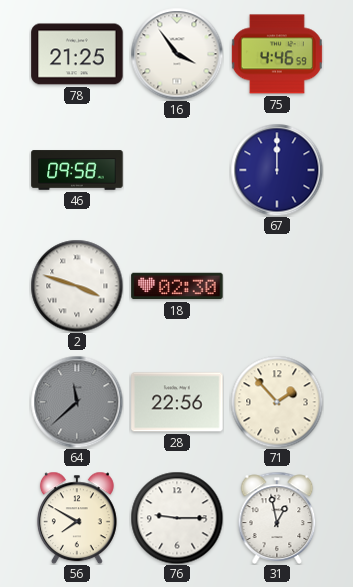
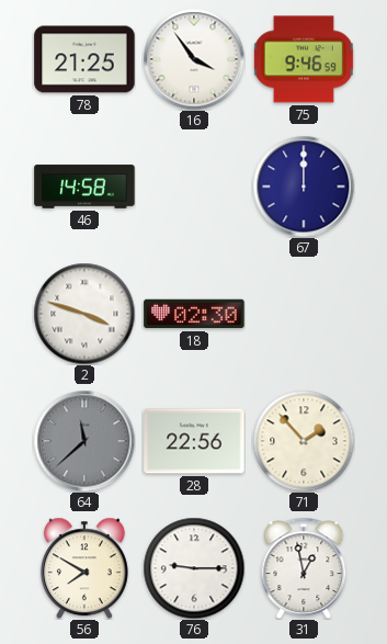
75: 4:46 -> 9:46 (304, 59)
46: 09:58 -> 14:58 (84, 187)
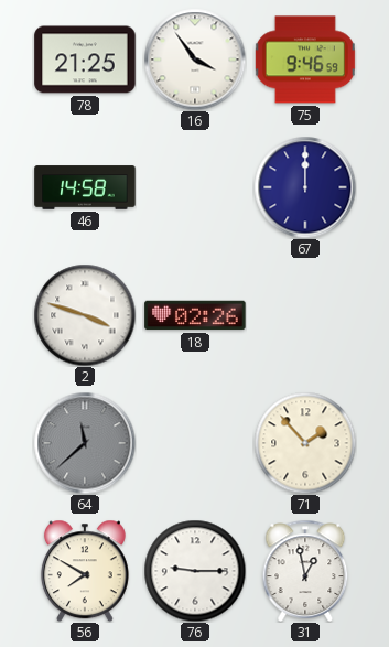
18: 02:30 -> 02:26 (195, 315)
28: 22:56 -> none (194, 441)
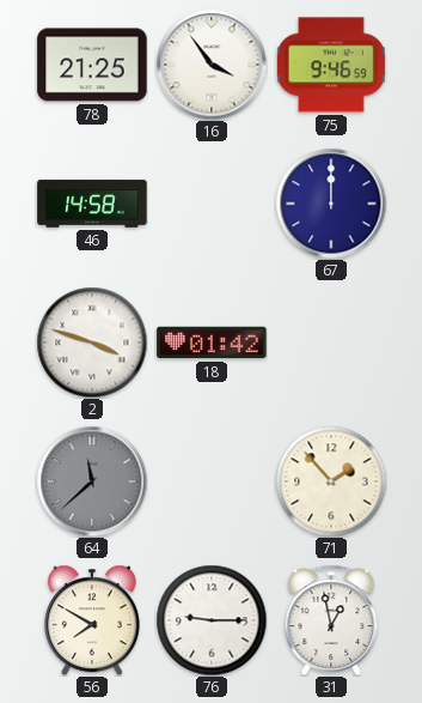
18: 02:26 -> 01:42 (212, 343)
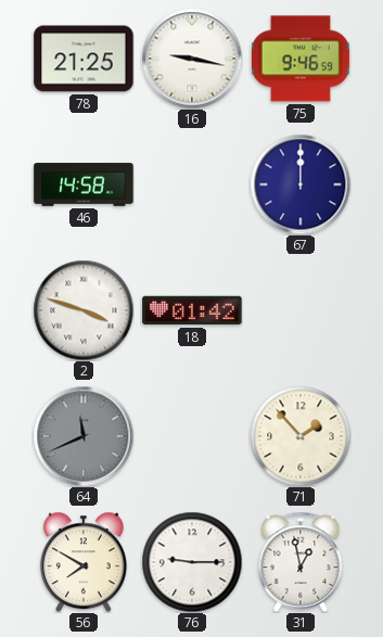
16: 3:54 -> 9:17 (192, 59)
64: 11:38 -> 11:41 (84, 436)
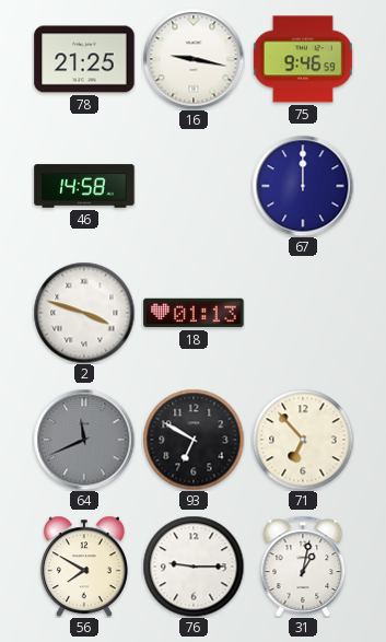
18: 01:42 -> 01:13 (194, 313)
93: none -> 6:50 (194, 440)
71: 1:53 -> 6:53 (303, 440)
31: 12:58 -> 1:02 (303, 567)
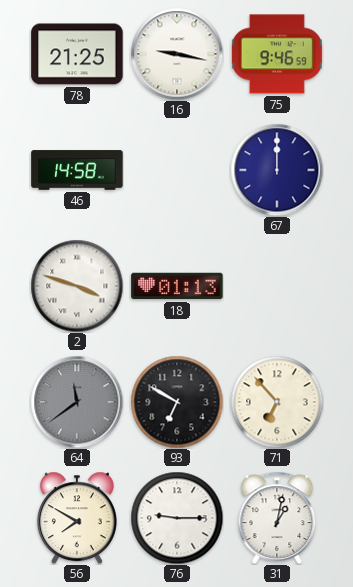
64: 11:41 -> 11:39 (77, 402)
